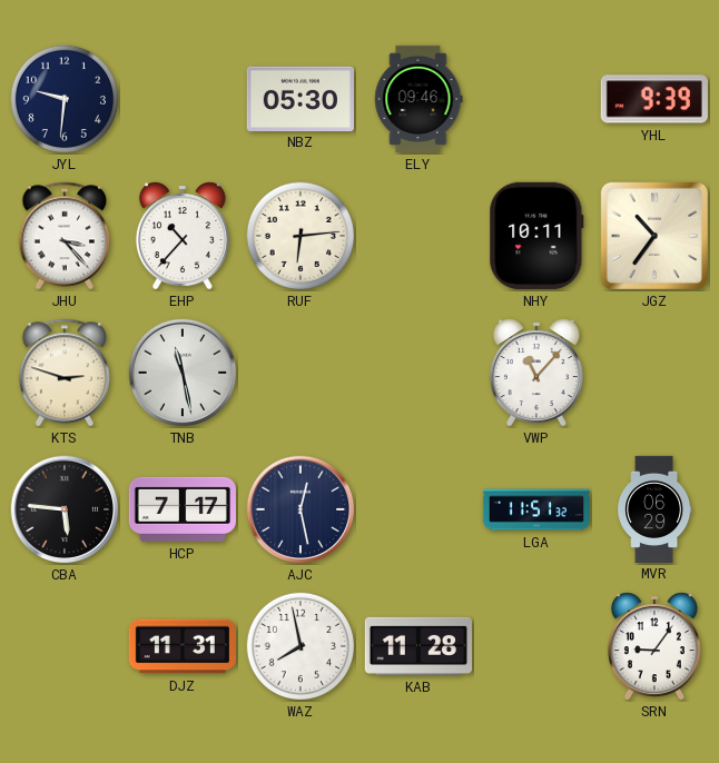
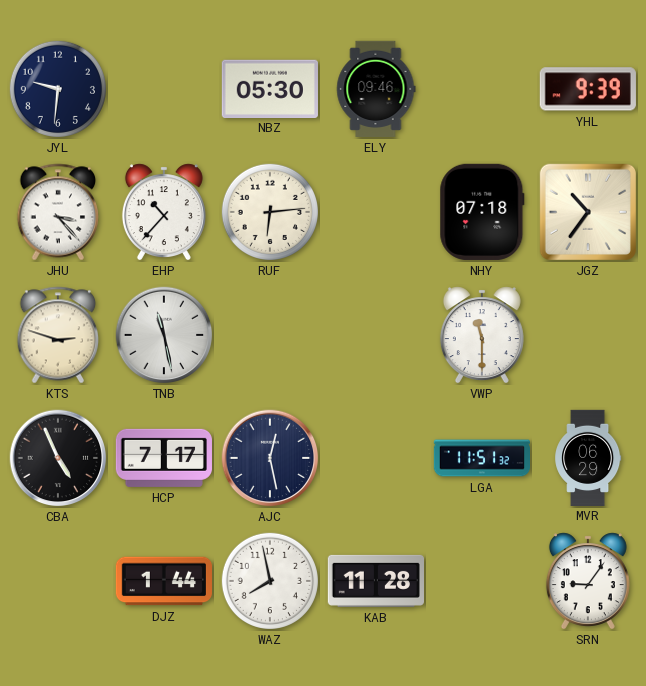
NHY: 10:11 -> 07:18 (482, 212)
VWP: 11:07 -> 11:30 (482, 335)
CBA: 5:46 -> 4:56 (58, 458)
DJZ: 11:31 -> 1:44 (163, 581)
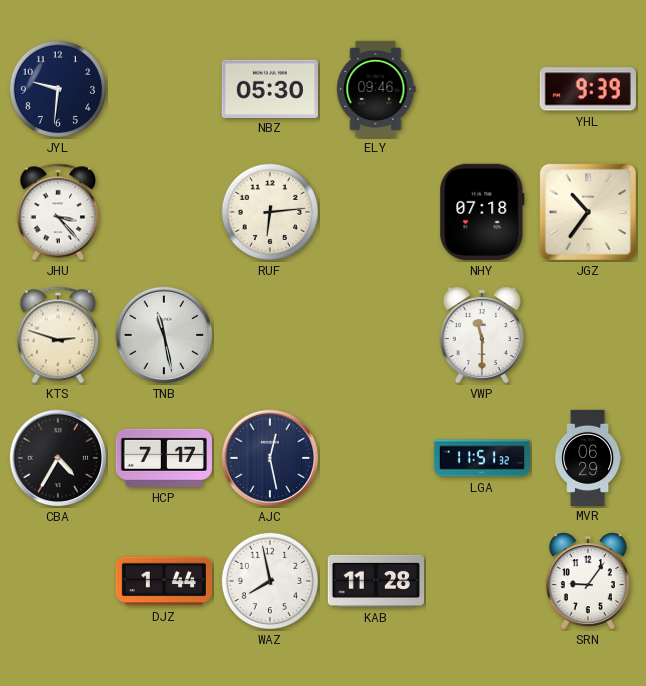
EHP: 10:37 -> none (164, 212)
CBA: 4:56 -> 4:35 (58, 458)
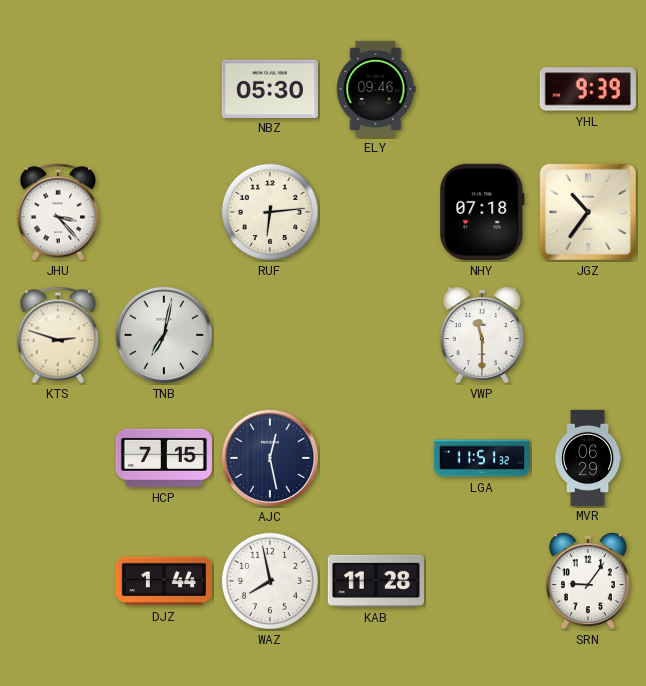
JYL: 9:31 -> none (58, 89)
TNB: 11:28 -> 7:02 (164, 335)
CBA: 4:35 -> none (58, 458)
HCP: 7:17 -> 7:15 (164, 458)
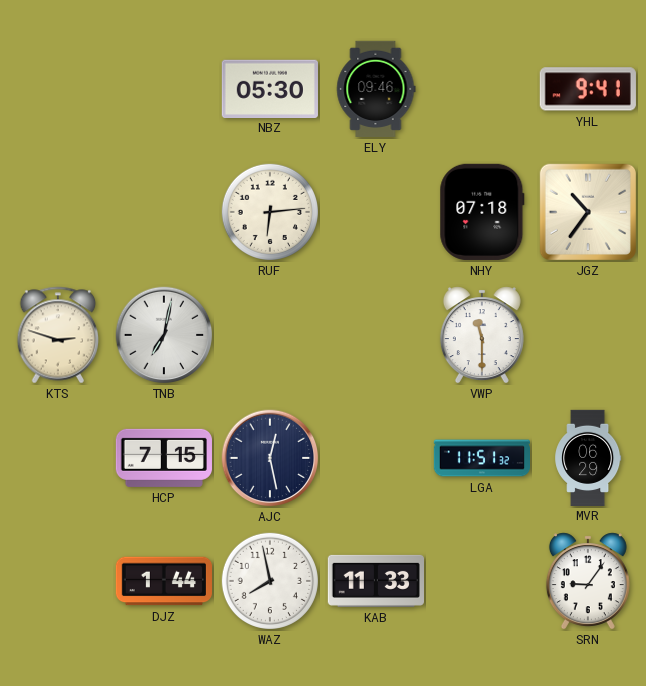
YHL: 9:39 -> 9:41 (588, 89)
JHU: 3:23 -> none (58, 212)
KAB: 11:28 -> 11:33 (375, 581)
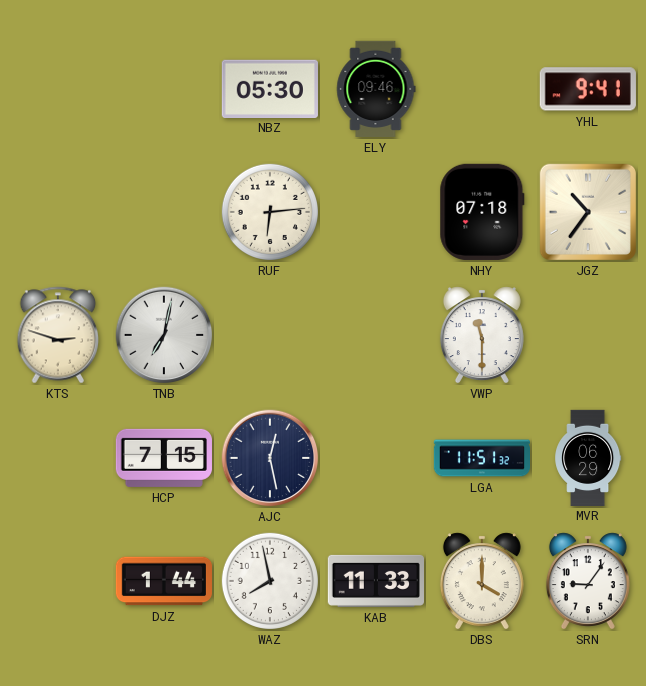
DBS: none -> 4:00 (482, 581)
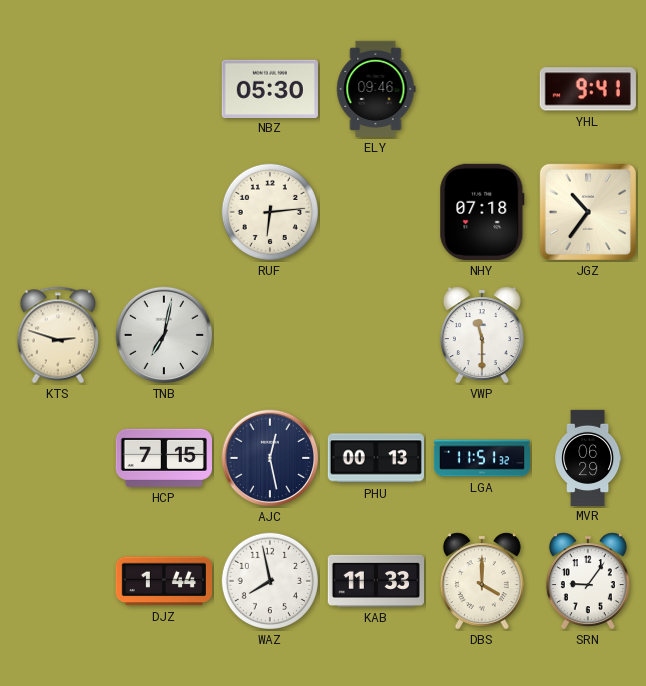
PHU: none -> 00:13 (376, 458)
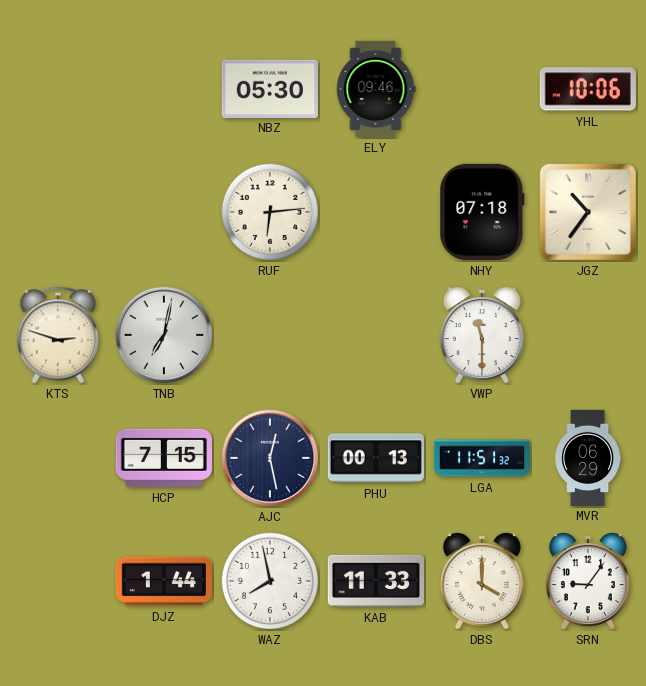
YHL: 9:41 -> 10:06 (588, 89)
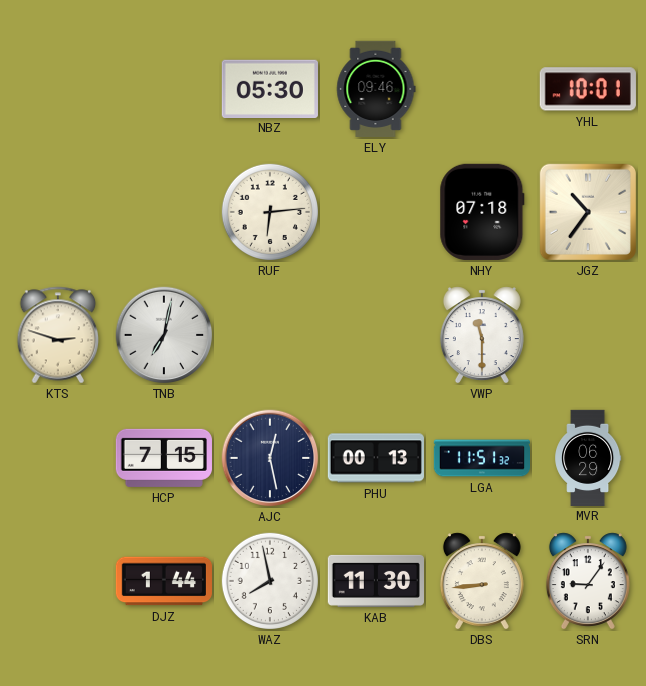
YHL: 10:06 -> 10:01 (588, 89)
KAB: 11:33 -> 11:30 (375, 581)
DBS: 4:00 -> 8:44 (482, 581)
